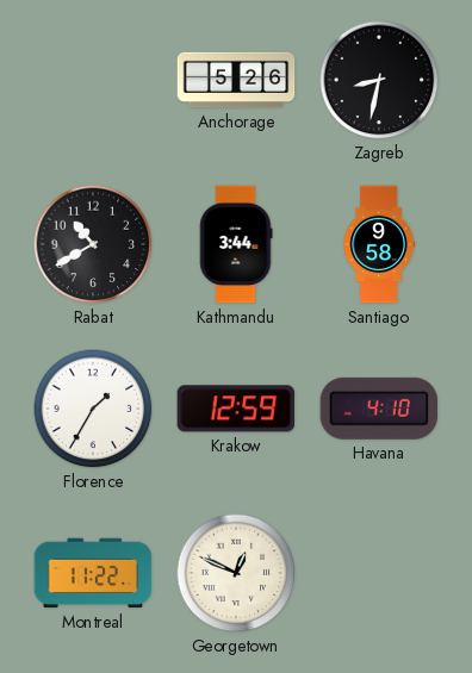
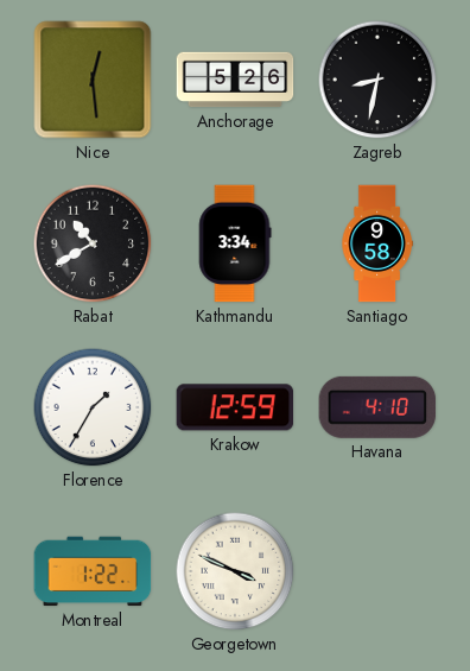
Nice: none -> 12:29 (93, 80)
Kathmandu: 3:44 -> 3:34 (235, 243)
Montreal: 11:22 -> 1:22 (93, 571)
Georgetown: 12:49 -> 3:49 (235, 571)
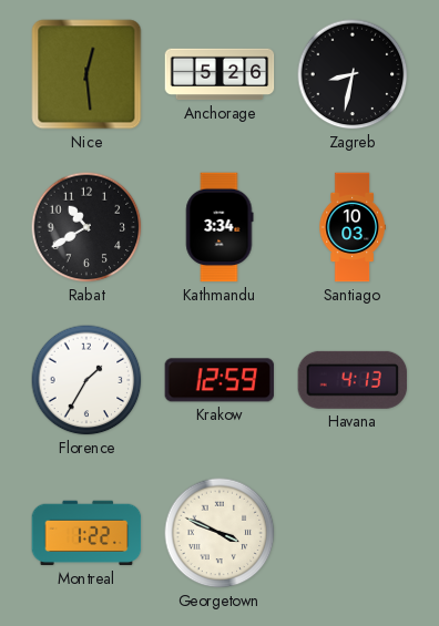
Santiago: 9:58 -> 10:03 (353, 227)
Havana: 4:10 -> 4:13 (353, 380)
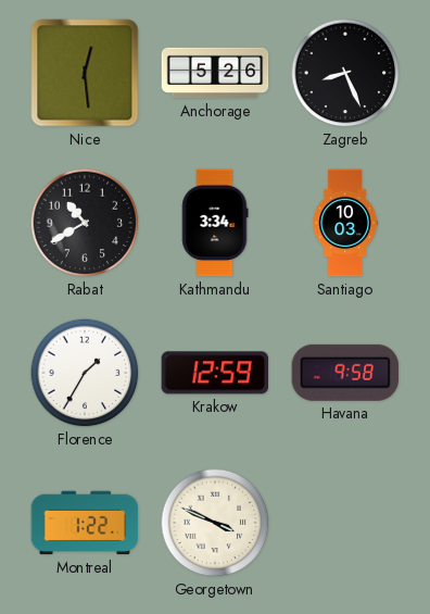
Zagreb: 8:32 -> 8:26 (345, 73)
Havana: 4:13 -> 9:58 (345, 373)
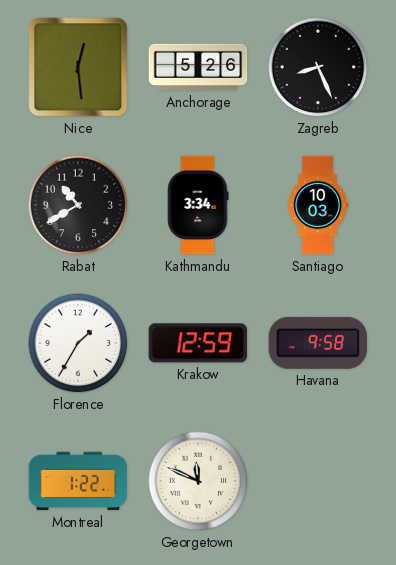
Georgetown: 3:49 -> 11:49 (198, 481)
